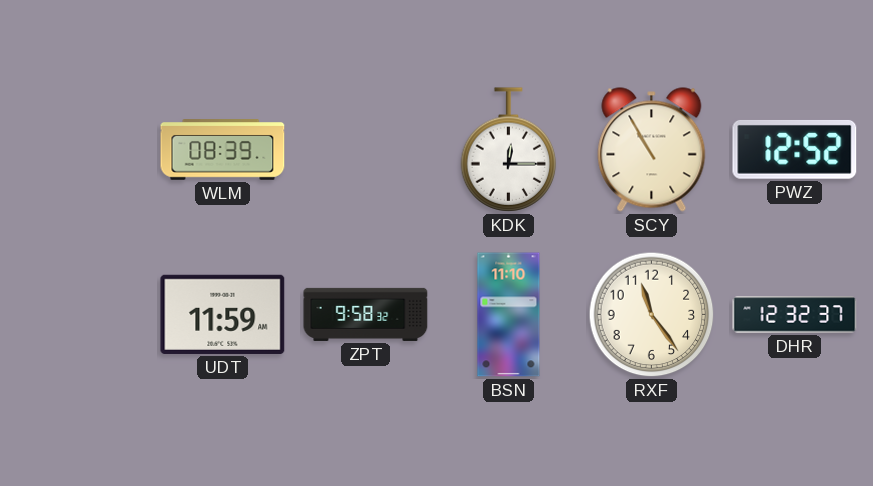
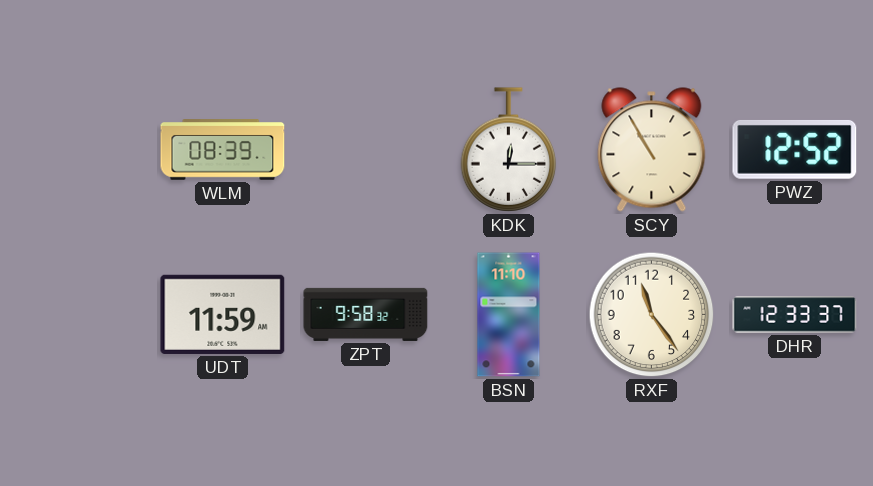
DHR: 12:32 -> 12:33 (795, 315)
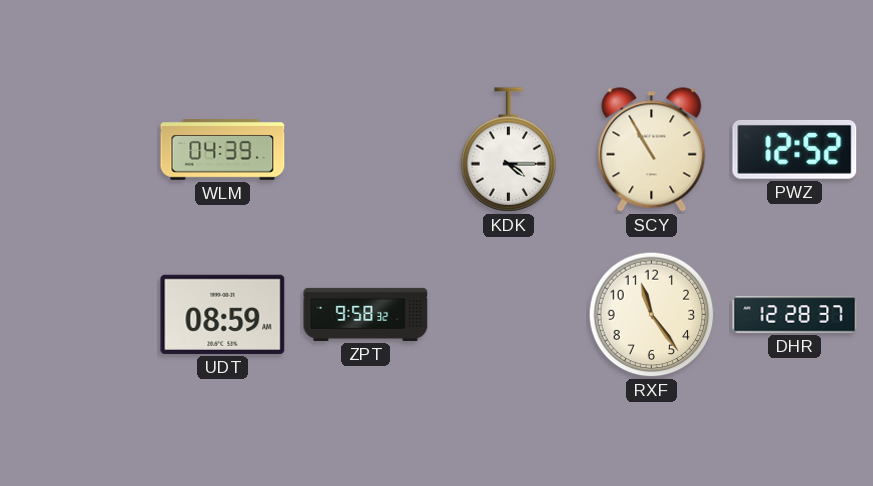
WLM: 08:39 -> 04:39 (223, 150)
KDK: 12:15 -> 4:15 (509, 150)
UDT: 11:59 -> 08:59 (223, 314)
BSN: 11:10 -> none (509, 315)
DHR: 12:33 -> 12:28 (795, 315)
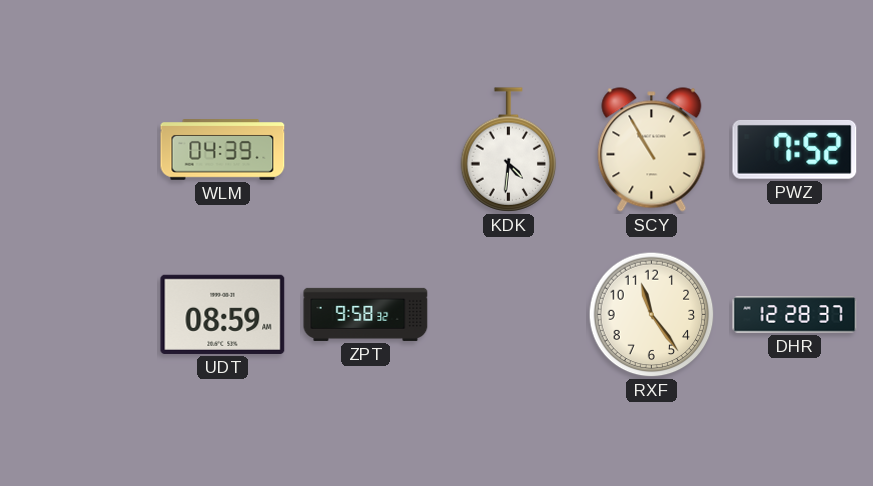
KDK: 4:15 -> 4:31 (509, 150)
PWZ: 12:52 -> 7:52 (795, 149)
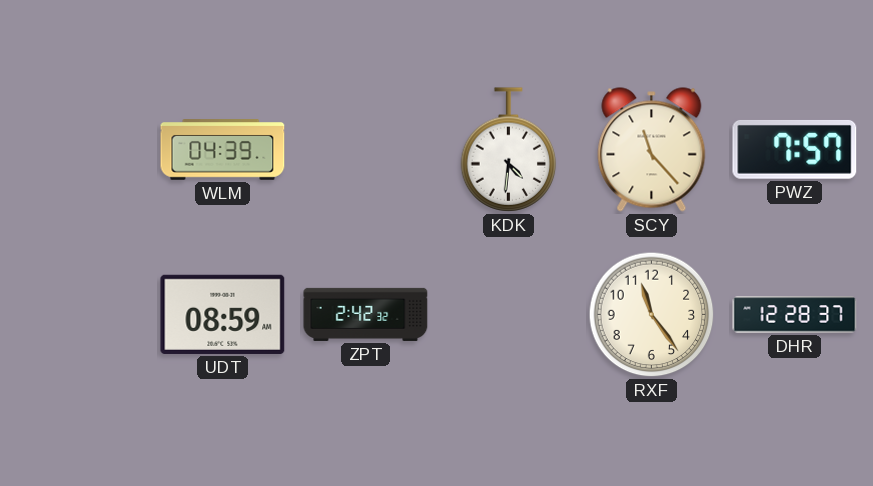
SCY: 10:55 -> 11:23 (652, 150)
PWZ: 7:52 -> 7:57 (795, 149)
ZPT: 9:58 -> 2:42 (366, 314)
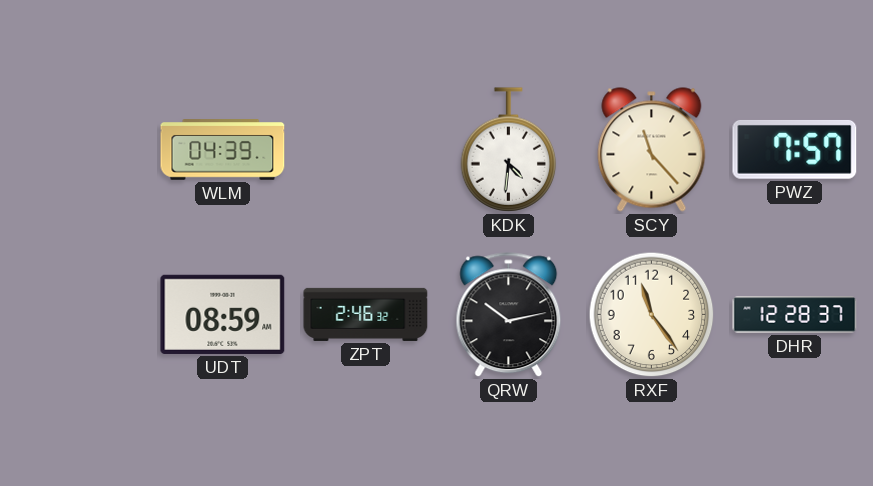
ZPT: 2:42 -> 2:46 (366, 314)
QRW: none -> 10:13 (509, 315)
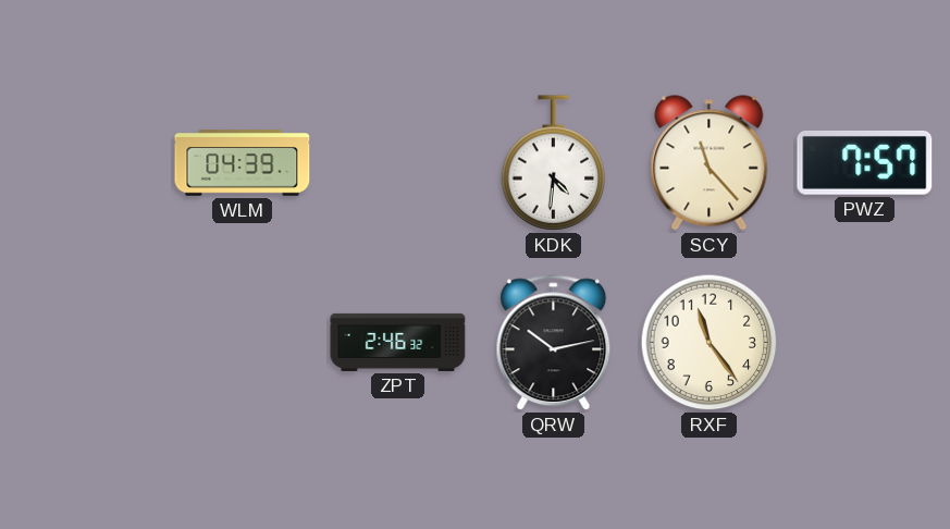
UDT: 08:59 -> none (223, 314)
DHR: 12:28 -> none (795, 315)
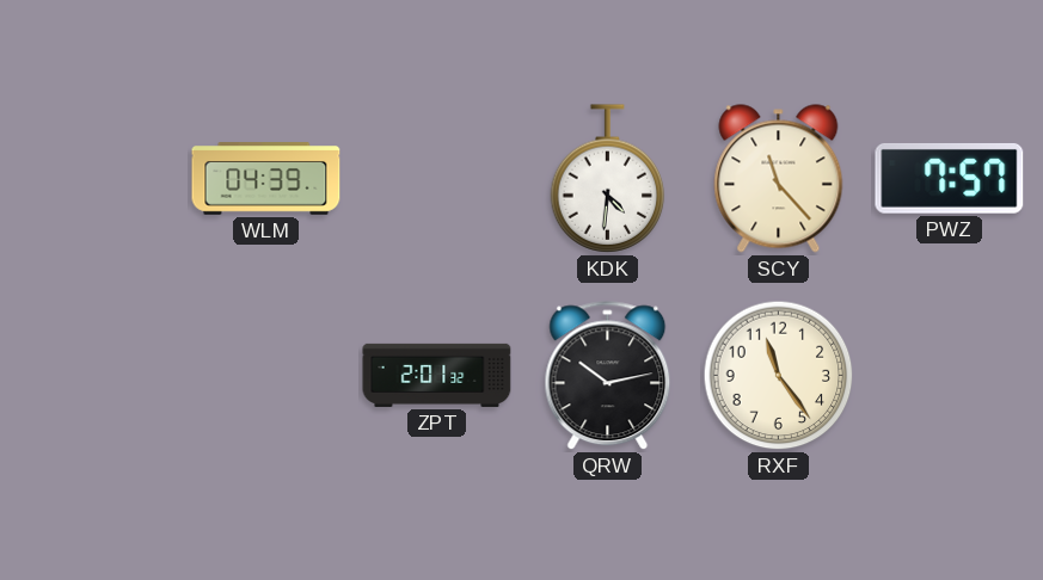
ZPT: 2:46 -> 2:01 (437, 375)
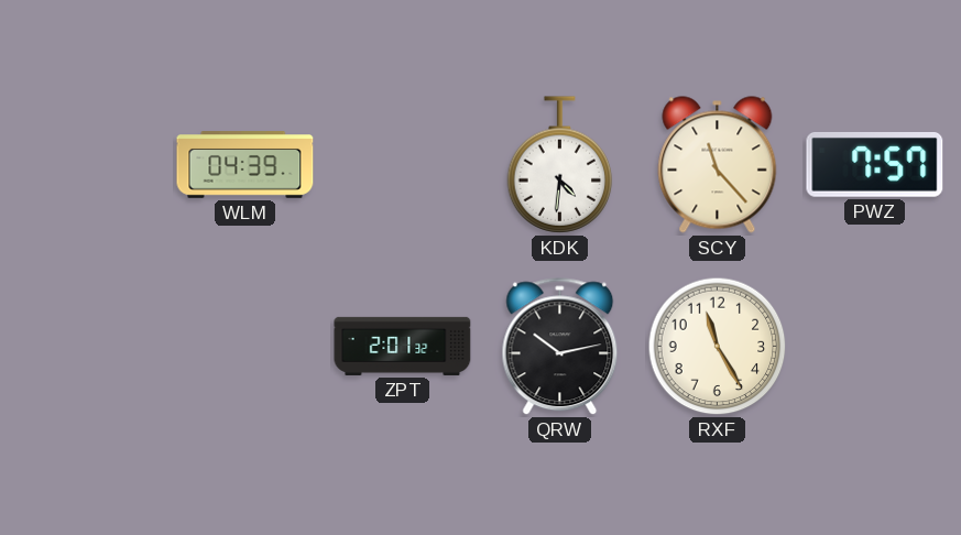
RXF: 11:24 -> 11:25 (718, 347)
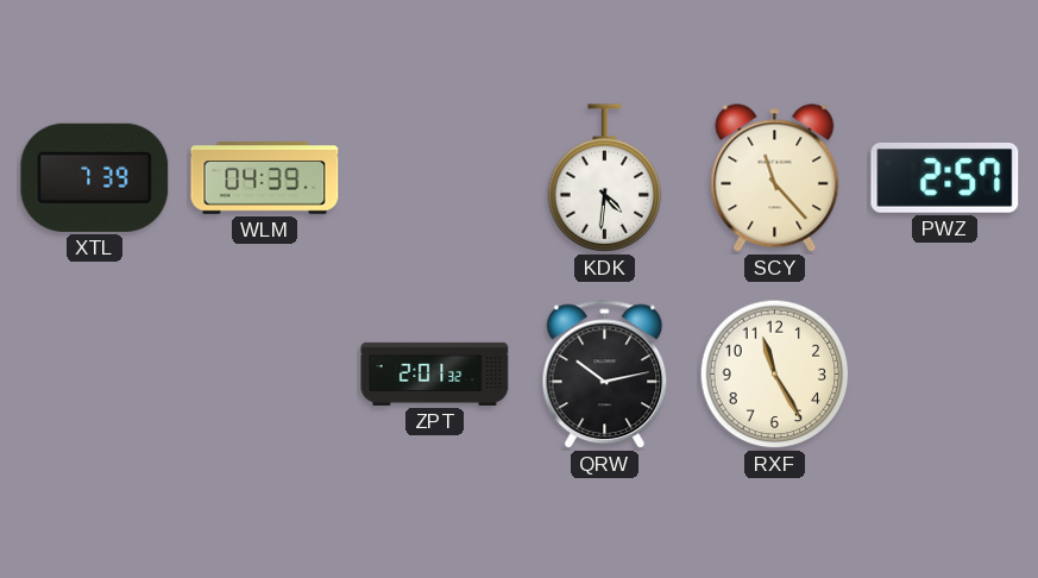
XTL: none -> 7:39 (95, 177)
PWZ: 7:57 -> 2:57 (945, 177)
